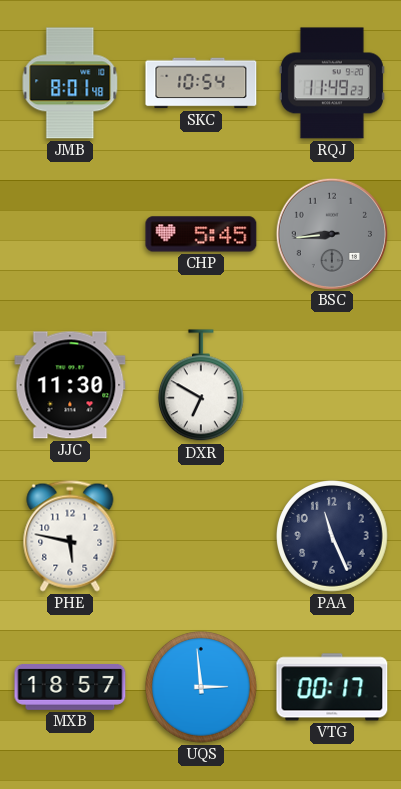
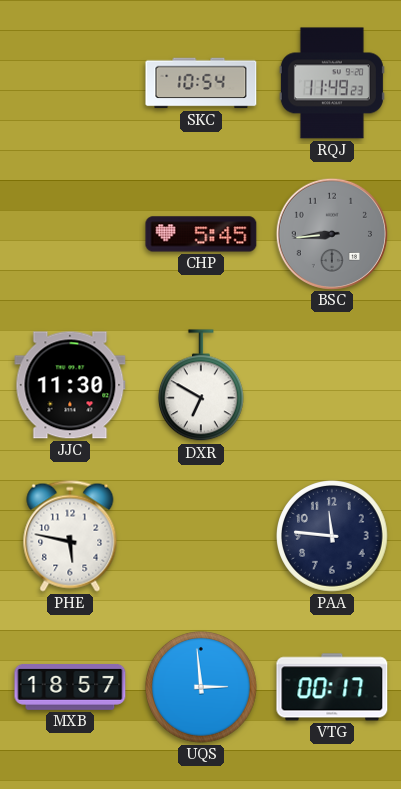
JMB: 8:01 -> none (70, 83)
PAA: 11:26 -> 11:46 (333, 537)
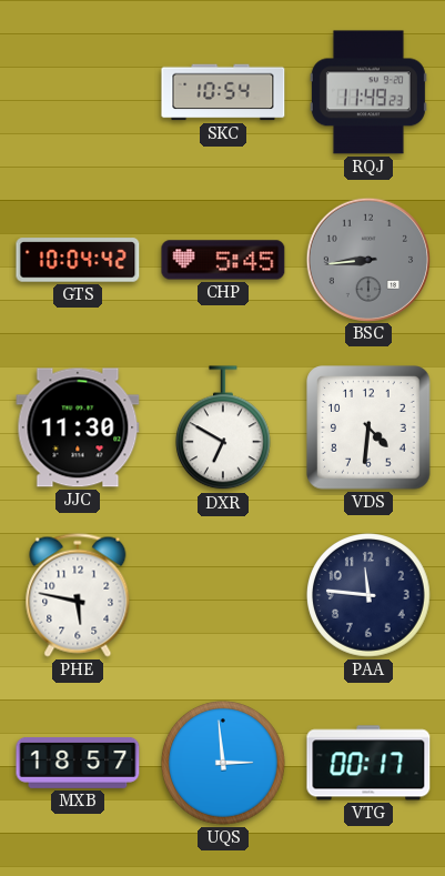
GTS: none -> 10:04 (78, 260)
VDS: none -> 4:31 (368, 427)
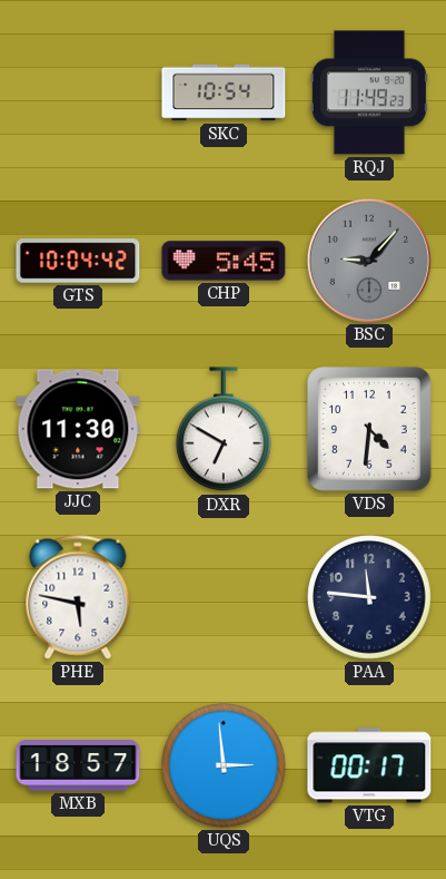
BSC: 8:44 -> 9:07 (368, 260)
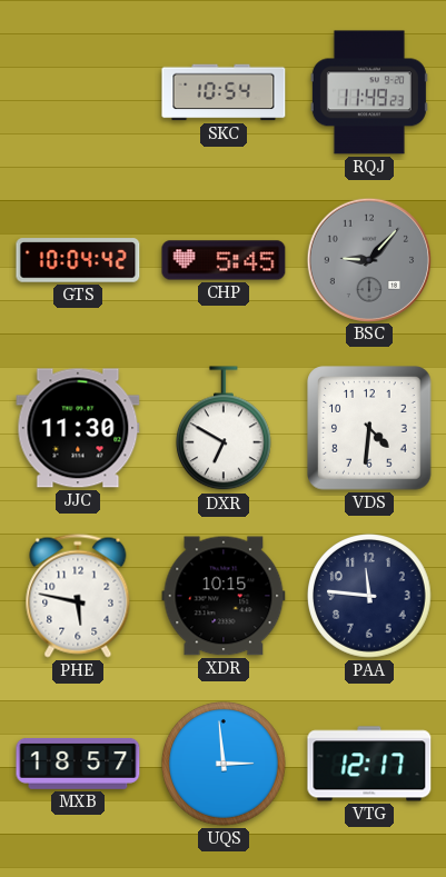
XDR: none -> 10:15 (224, 596)
VTG: 00:17 -> 12:17 (369, 764)
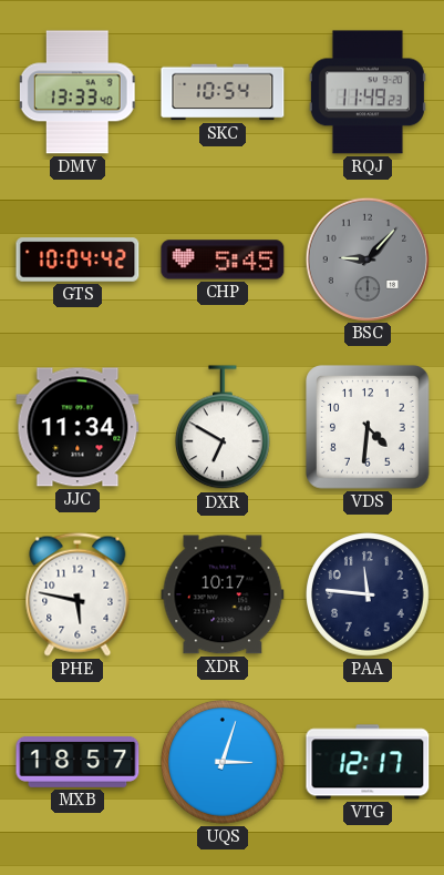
DMV: none -> 13:33 (78, 92)
JJC: 11:30 -> 11:34 (78, 427)
XDR: 10:15 -> 10:17 (223, 594)
UQS: 2:59 -> 3:03 (224, 763)
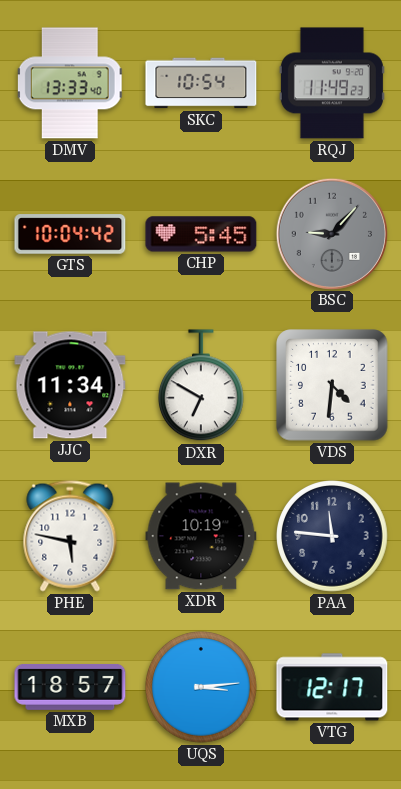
XDR: 10:17 -> 10:19 (201, 536)
UQS: 3:03 -> 3:14 (202, 688)
